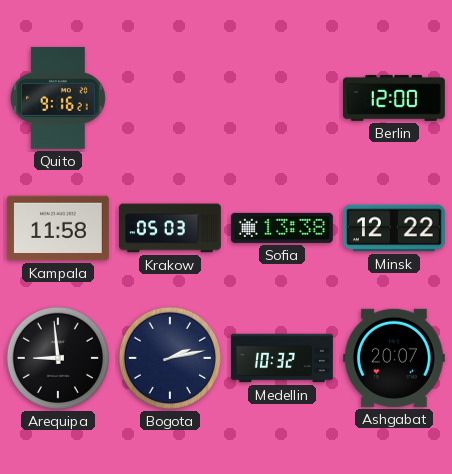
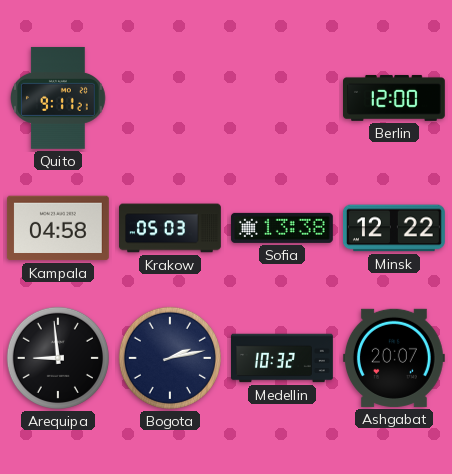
Quito: 9:16 -> 9:11 (59, 98)
Kampala: 11:58 -> 04:58 (58, 228)
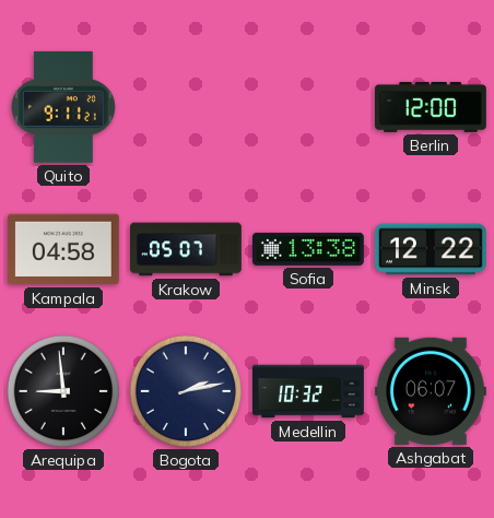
Krakow: 05:03 -> 05:07 (187, 249)
Ashgabat: 20:07 -> 06:07 (431, 391)
